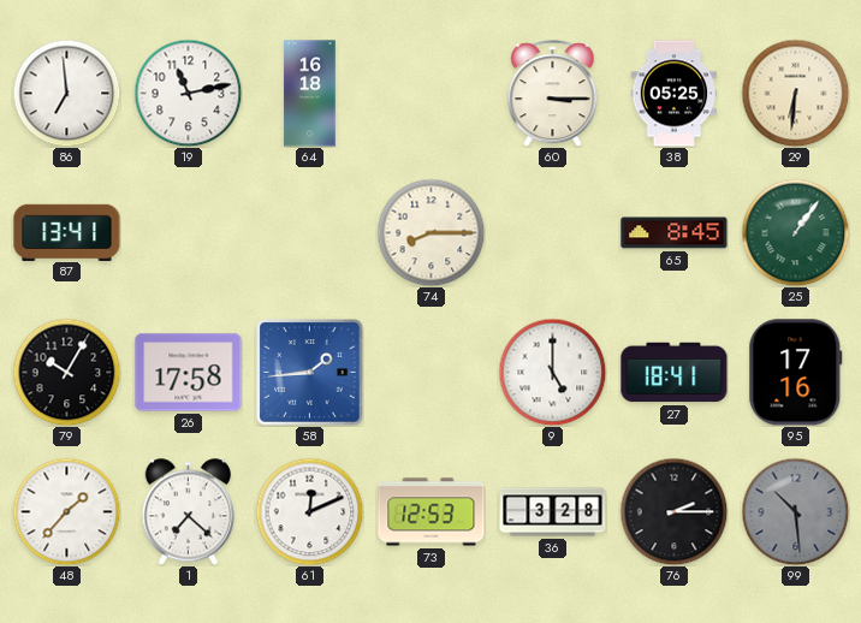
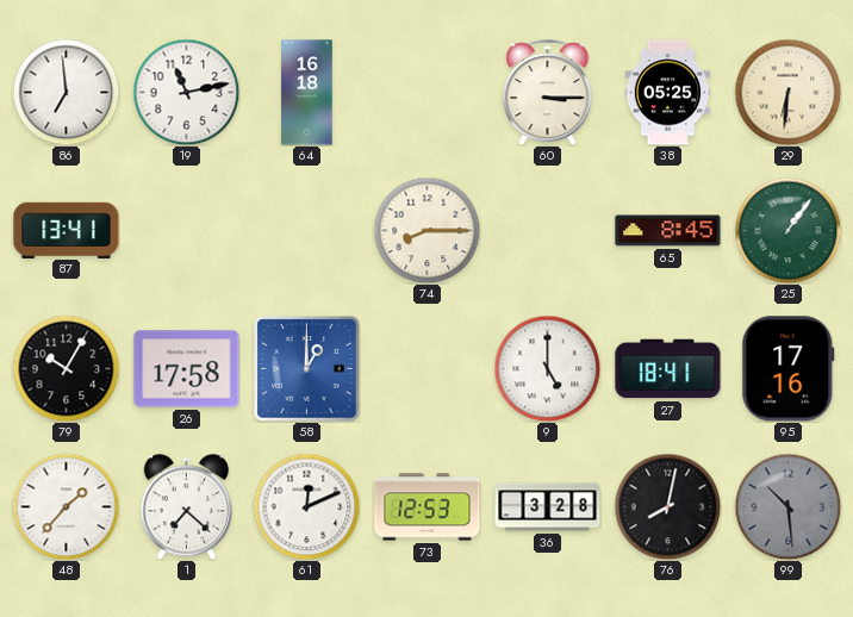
58: 1:44 -> 1:00 (307, 369)
76: 2:15 -> 8:02 (667, 506)
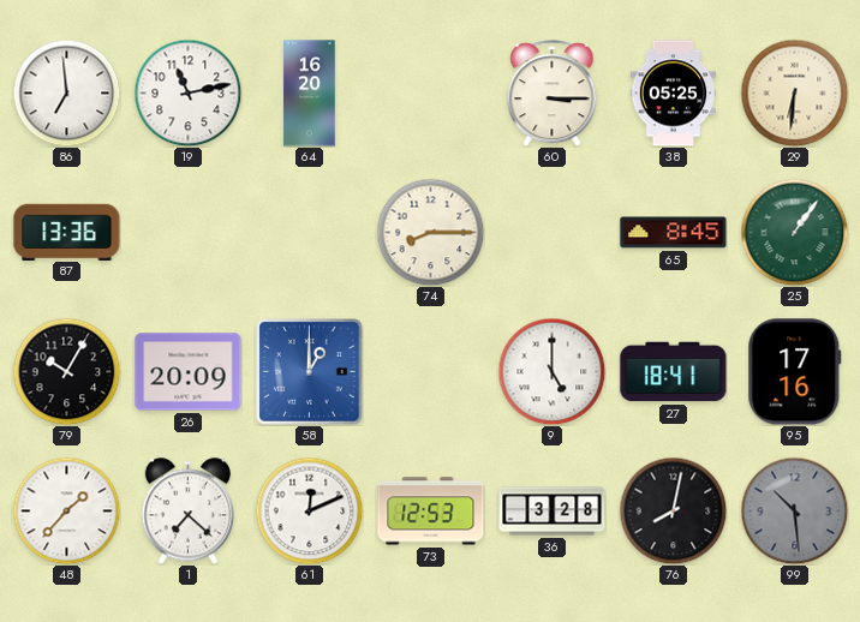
64: 16:18 -> 16:20 (310, 94)
87: 13:41 -> 13:36 (67, 232)
26: 17:58 -> 20:09 (189, 372)
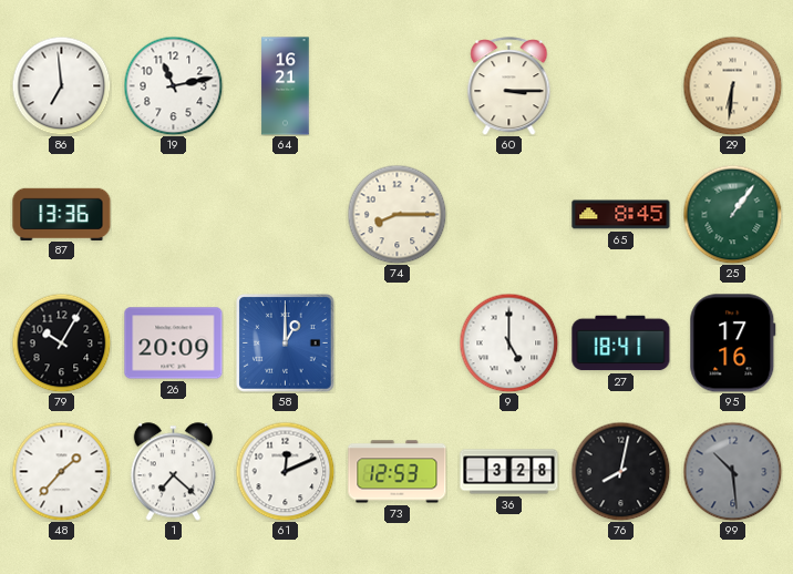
64: 16:20 -> 16:21 (286, 86)
38: 05:25 -> none (674, 94)
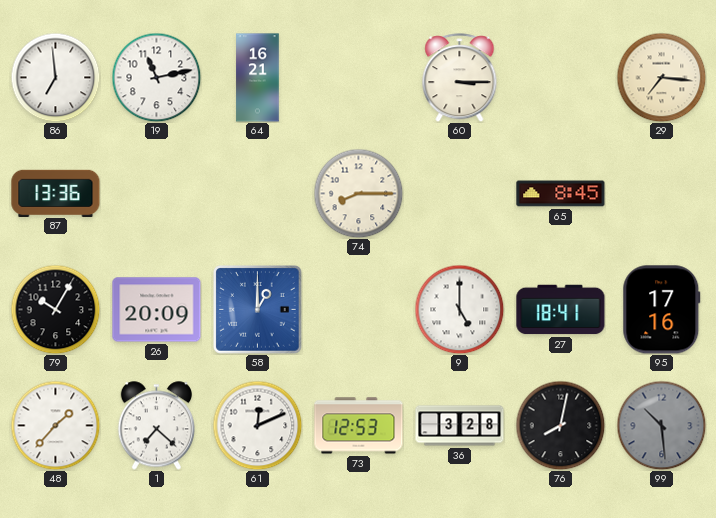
29: 6:31 -> 7:16 (661, 77)
25: 1:06 -> none (732, 214)
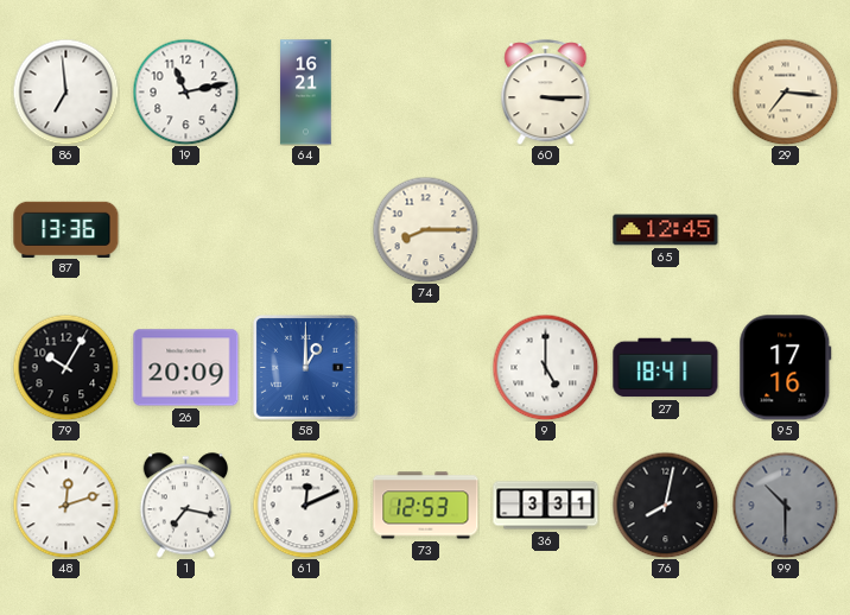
65: 8:45 -> 12:45 (666, 230)
48: 1:37 -> 12:12 (65, 505)
1: 7:22 -> 7:17 (186, 506)
36: 3:28 -> 3:31 (546, 506)
99: 10:29 -> 10:30 (785, 505)
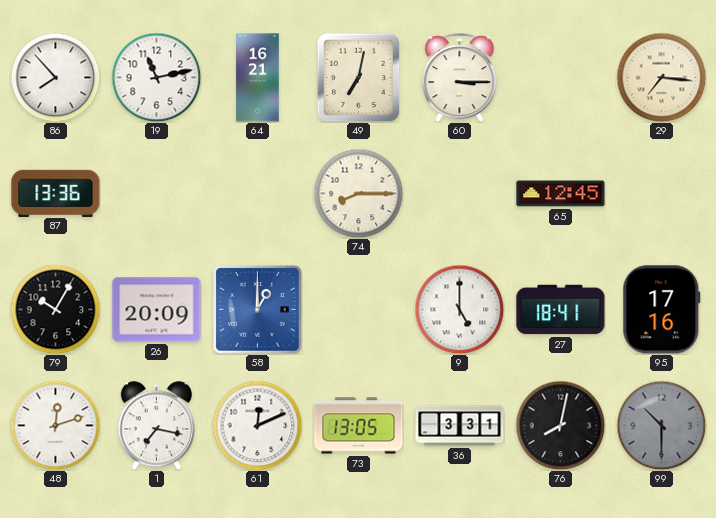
86: 6:59 -> 7:53 (55, 77)
49: none -> 7:02 (359, 77)
73: 12:53 -> 13:05 (359, 426)
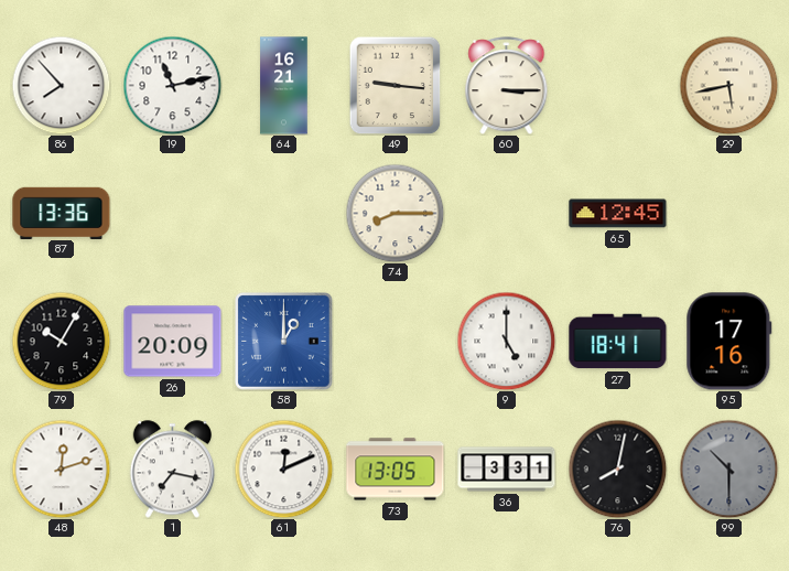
49: 7:02 -> 9:16 (396, 85)
29: 7:16 -> 5:43 (728, 85)
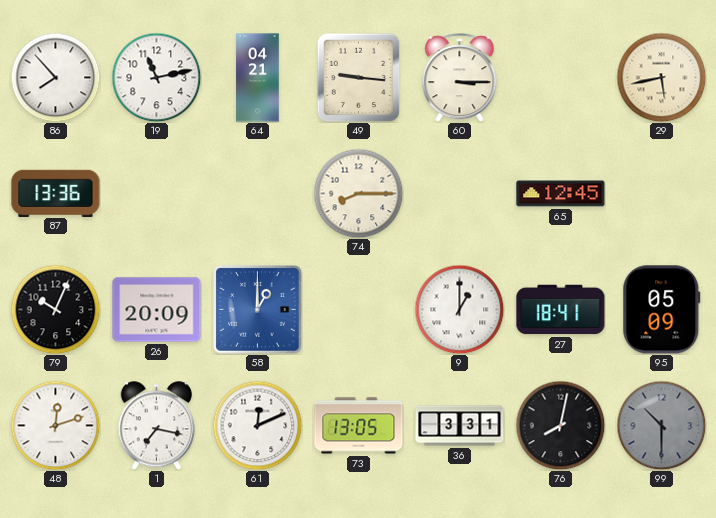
64: 16:21 -> 04:21 (258, 78)
79: 10:05 -> 10:04 (55, 309)
9: 5:00 -> 1:00 (459, 309)
95: 17:16 -> 05:09 (662, 310)
